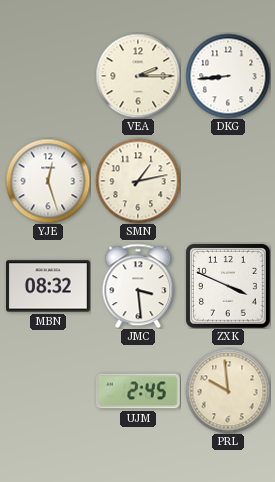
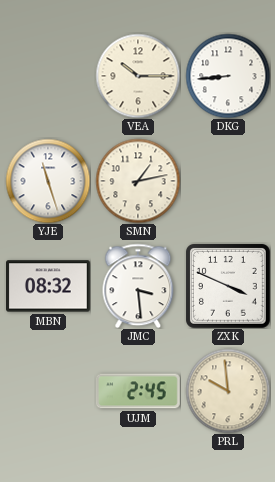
VEA: 2:15 -> 10:15 (138, 76)
YJE: 12:27 -> 11:27 (48, 181)
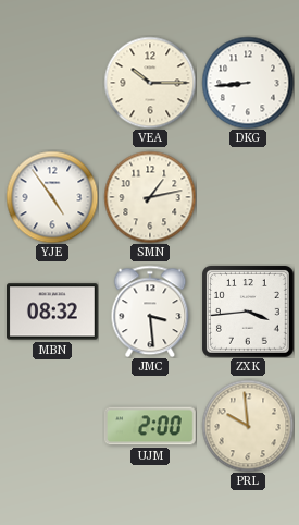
YJE: 11:27 -> 4:54 (52, 197)
ZXK: 3:49 -> 3:44 (248, 312)
UJM: 2:45 -> 2:00 (151, 426)
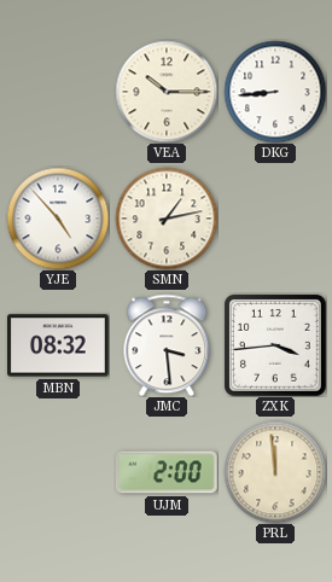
YJE: 4:54 -> 4:53 (58, 219)
PRL: 9:59 -> 11:59 (275, 472)
